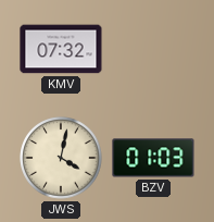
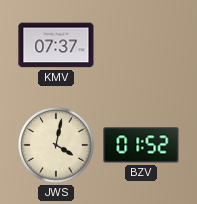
KMV: 07:32 -> 07:37 (56, 45)
BZV: 01:03 -> 01:52 (141, 145)
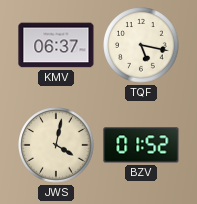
KMV: 07:37 -> 06:37 (56, 45)
TQF: none -> 5:17 (141, 45)
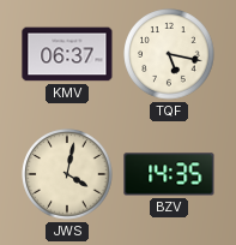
BZV: 01:52 -> 14:35 (169, 174)
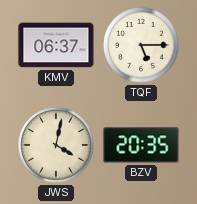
TQF: 5:17 -> 5:15 (141, 45)
BZV: 14:35 -> 20:35 (141, 145)
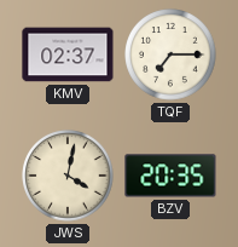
KMV: 06:37 -> 02:37 (68, 54)
TQF: 5:15 -> 7:15 (170, 54)
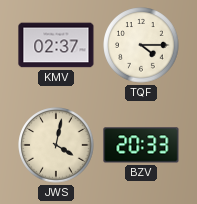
TQF: 7:15 -> 4:15 (141, 45)
BZV: 20:35 -> 20:33 (141, 145)
